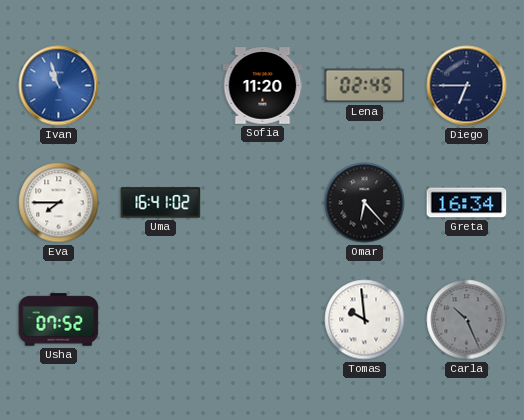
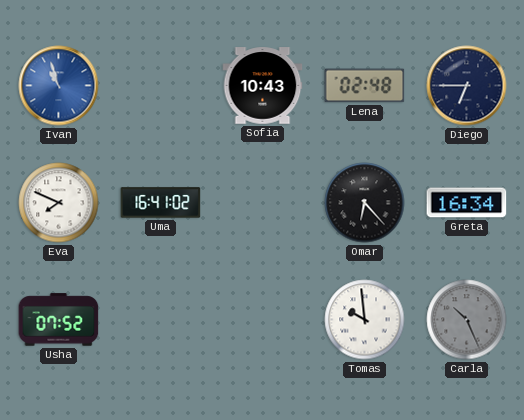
Sofia: 11:20 -> 10:43 (263, 86)
Lena: 02:45 -> 02:48 (365, 86)
Eva: 7:45 -> 7:49 (59, 203)
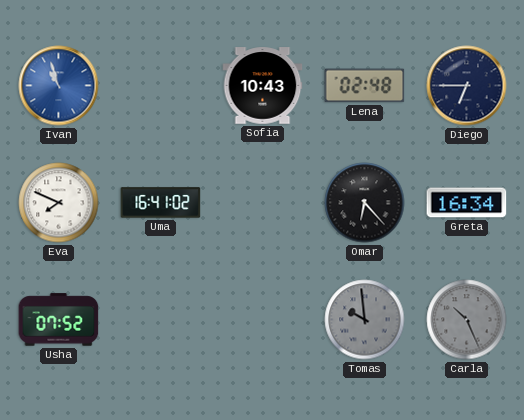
Tomas dial: white -> grey (365, 320)
